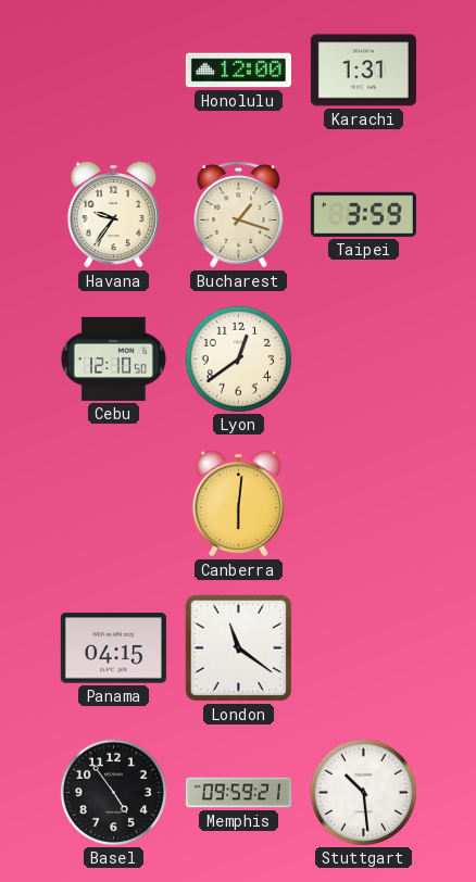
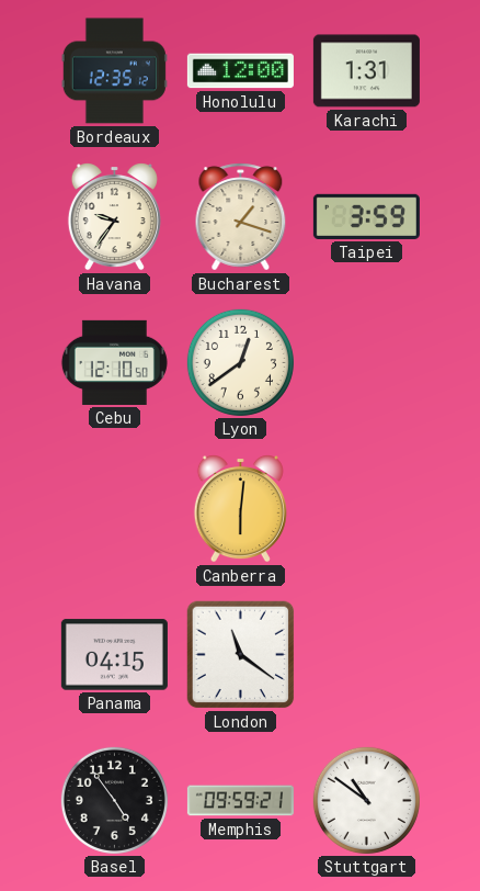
Bordeaux: none -> 12:35 (114, 71)
Stuttgart: 10:29 -> 10:51 (366, 800)
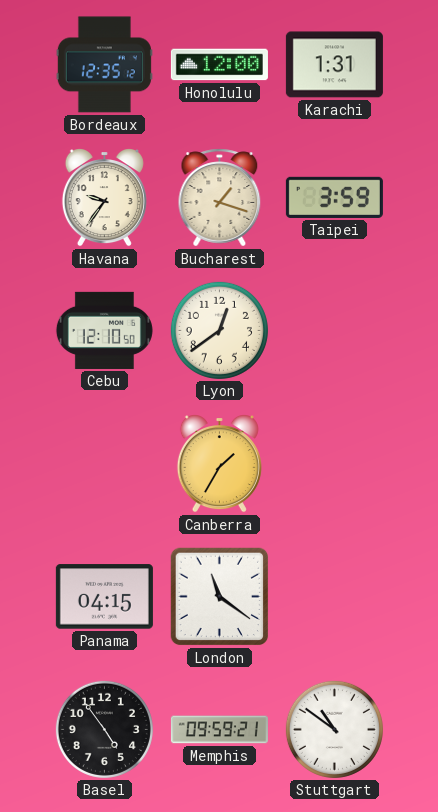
Canberra: 6:01 -> 1:35 (219, 464)
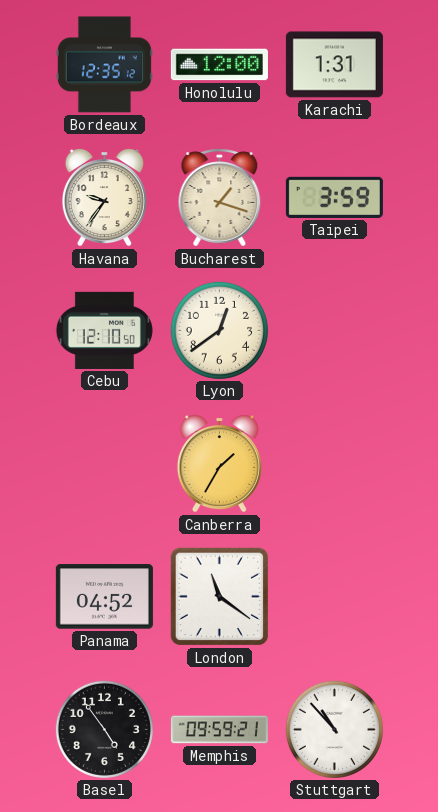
Panama: 04:15 -> 04:52 (104, 597)
Stuttgart: 10:51 -> 10:53 (334, 729)
